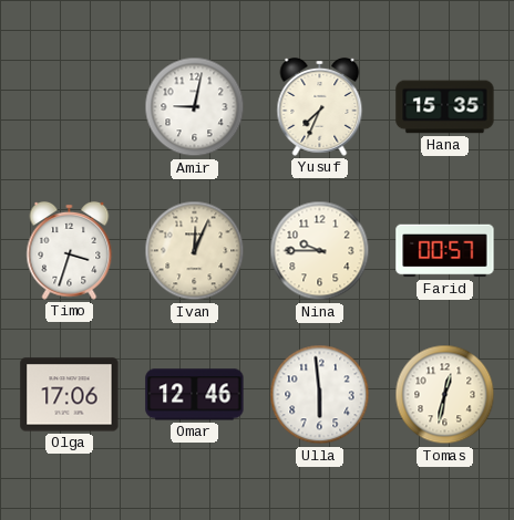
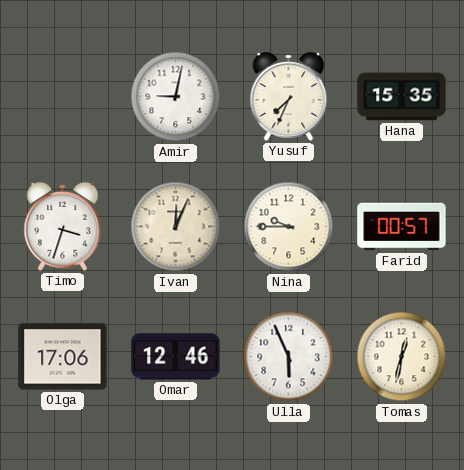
Ulla: 5:59 -> 5:56 (289, 357)
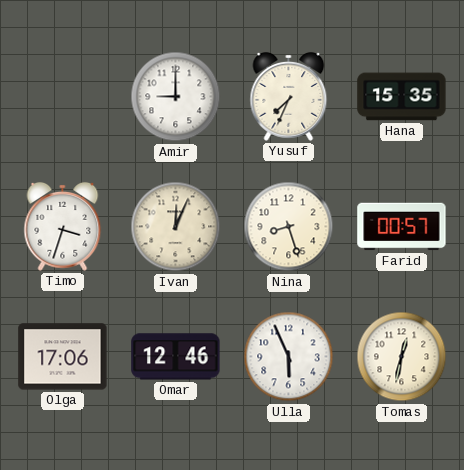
Amir: 9:02 -> 9:00 (176, 97)
Nina: 9:45 -> 8:27 (289, 227)
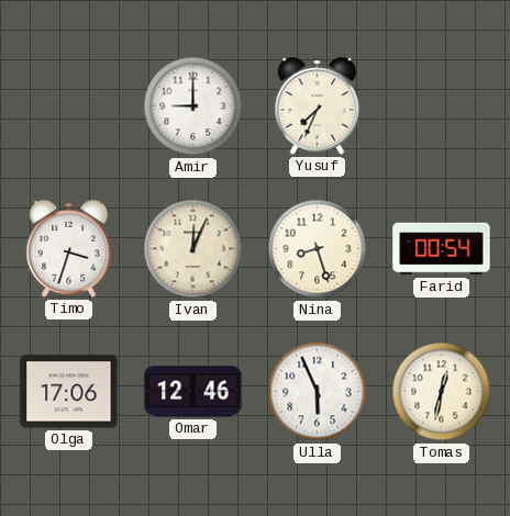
Hana: 15:35 -> none (402, 97)
Farid: 00:57 -> 00:54 (442, 249)
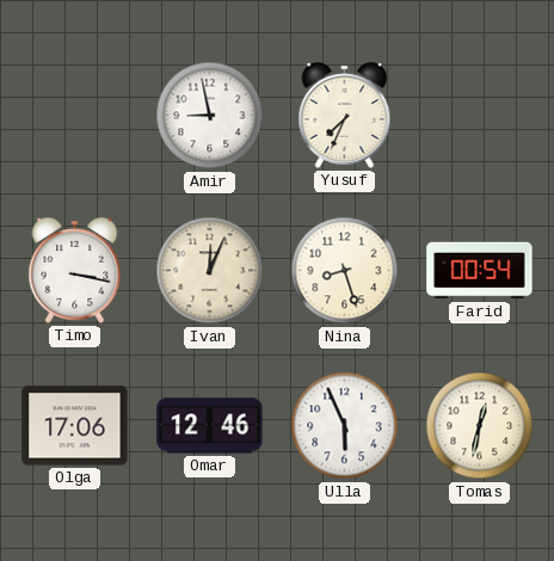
Amir: 9:00 -> 8:58 (210, 116)
Timo: 3:33 -> 3:17 (75, 270)
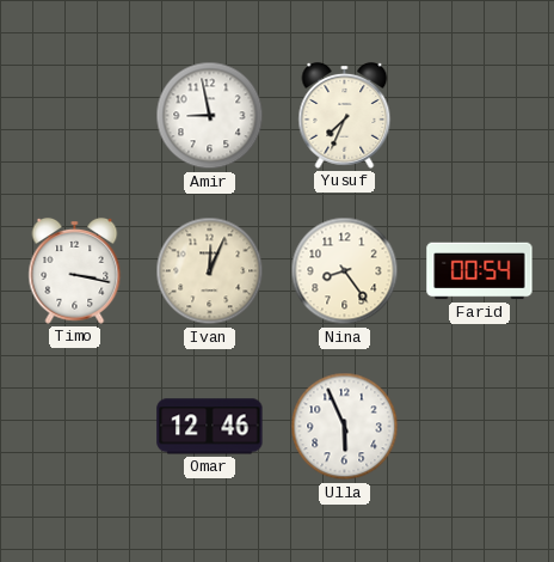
Nina: 8:27 -> 8:24 (345, 271)
Olga: 17:06 -> none (75, 426)
Tomas: 12:32 -> none (480, 426)
